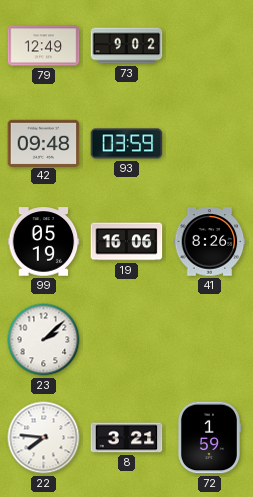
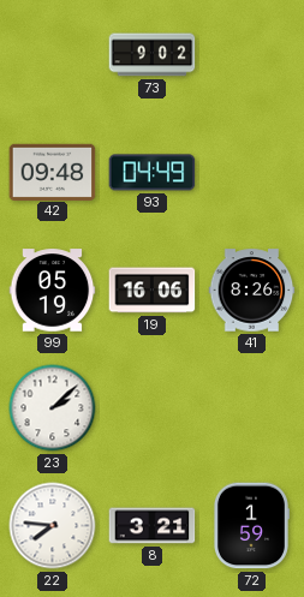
79: 12:49 -> none (44, 46)
93: 03:59 -> 04:49 (153, 173)
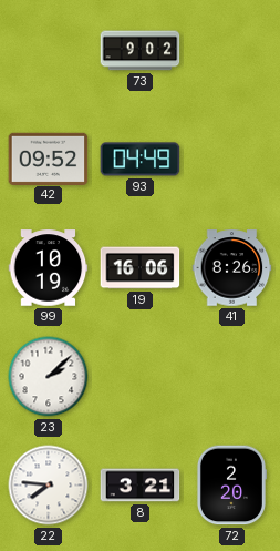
42: 09:48 -> 09:52 (49, 159)
99: 05:19 -> 10:19 (49, 268)
72: 1:59 -> 2:20 (231, 486)
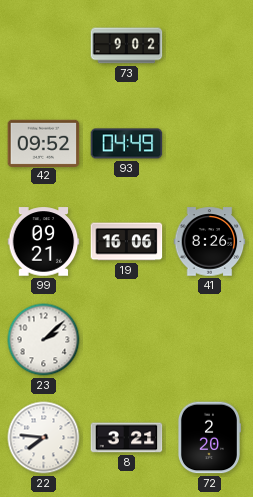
99: 10:19 -> 09:21 (44, 242)
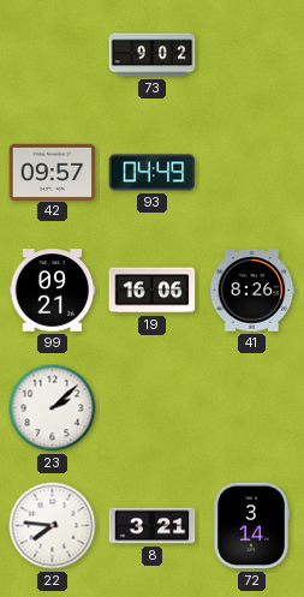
42: 09:52 -> 09:57 (53, 172)
72: 2:20 -> 3:14 (251, 526)
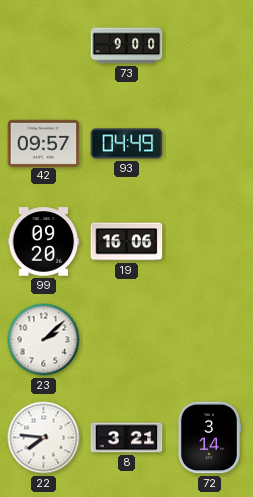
73: 9:02 -> 9:00 (127, 46)
99: 09:21 -> 09:20 (44, 242)
41: 8:26 -> none (252, 291)
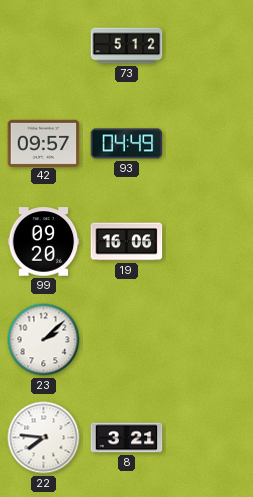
73: 9:00 -> 5:12 (127, 46)
72: 3:14 -> none (209, 438)
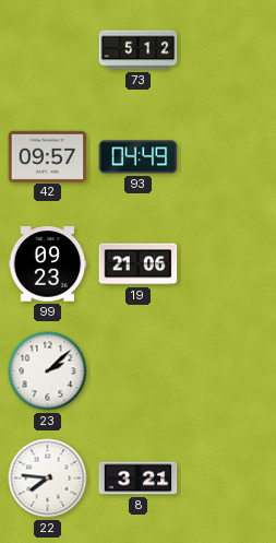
99: 09:20 -> 09:23 (48, 264)
19: 16:06 -> 21:06 (139, 264)
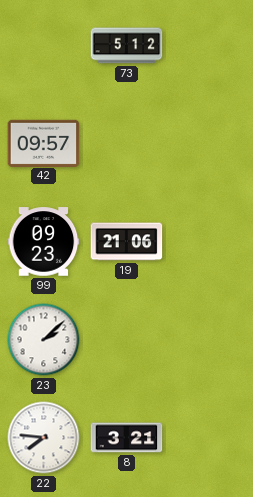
93: 04:49 -> none (139, 157)
